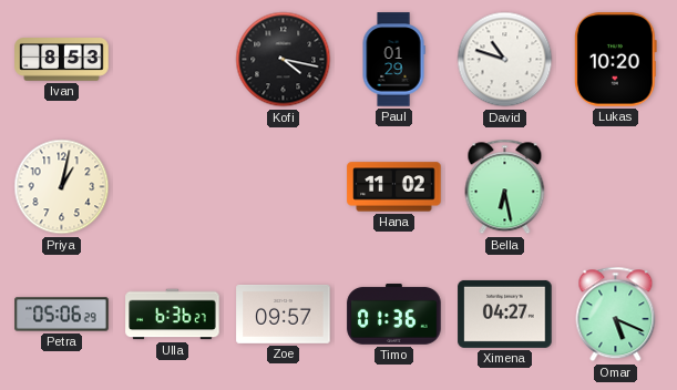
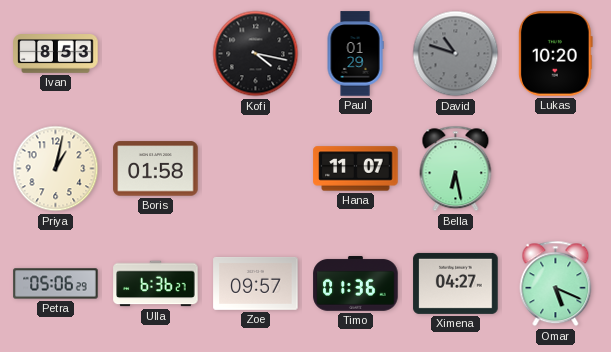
David dial: white -> grey (456, 54)
Boris: none -> 01:58 (156, 169)
Hana: 11:02 -> 11:07 (356, 169)
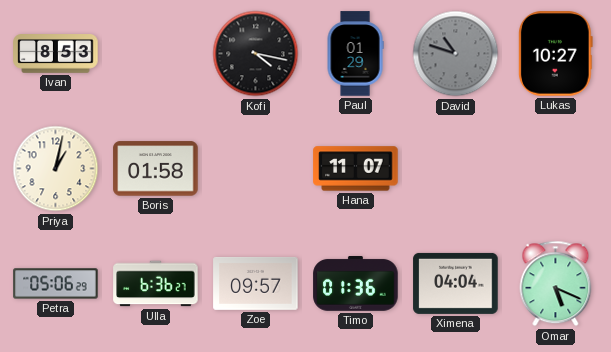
Lukas: 10:20 -> 10:27 (555, 54)
Bella: 6:28 -> none (456, 169)
Ximena: 04:27 -> 04:04 (456, 283)
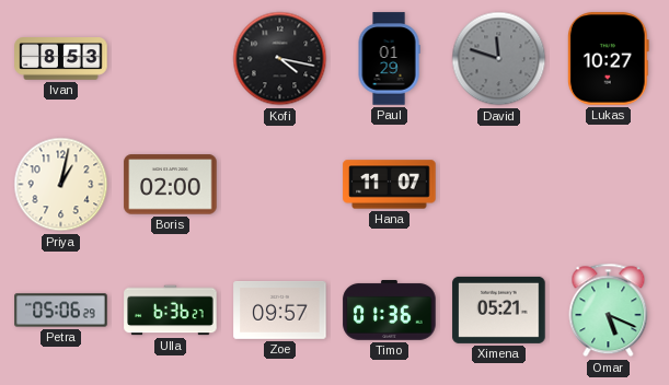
David: 10:48 -> 11:48 (499, 59)
Boris: 01:58 -> 02:00 (171, 185)
Ximena: 04:04 -> 05:21 (499, 310)
